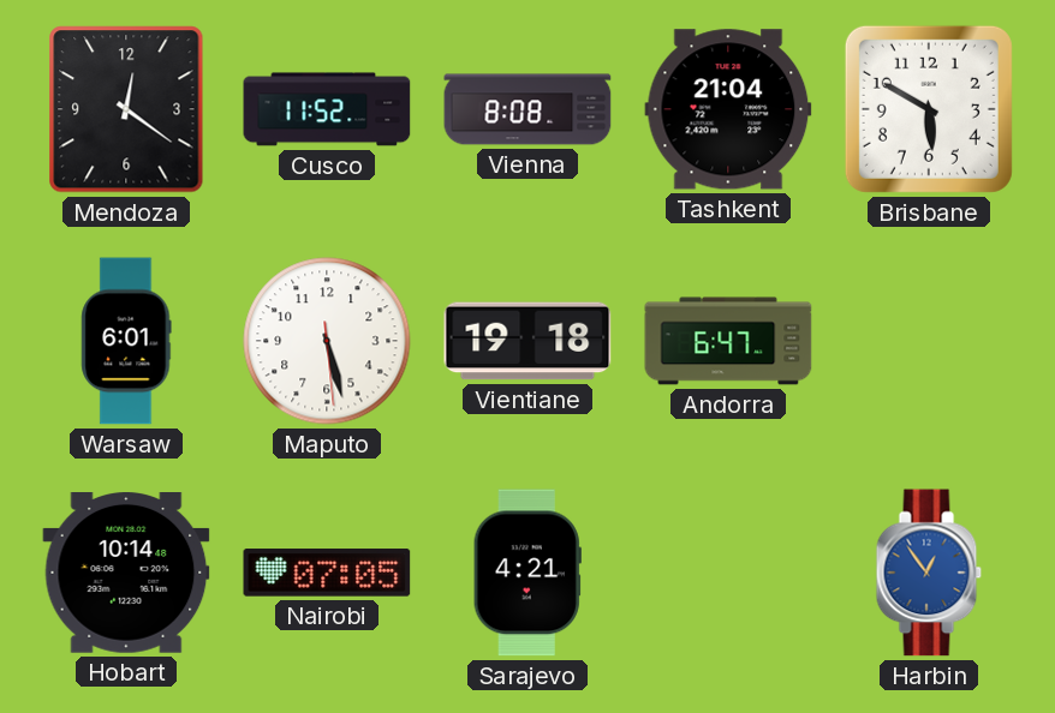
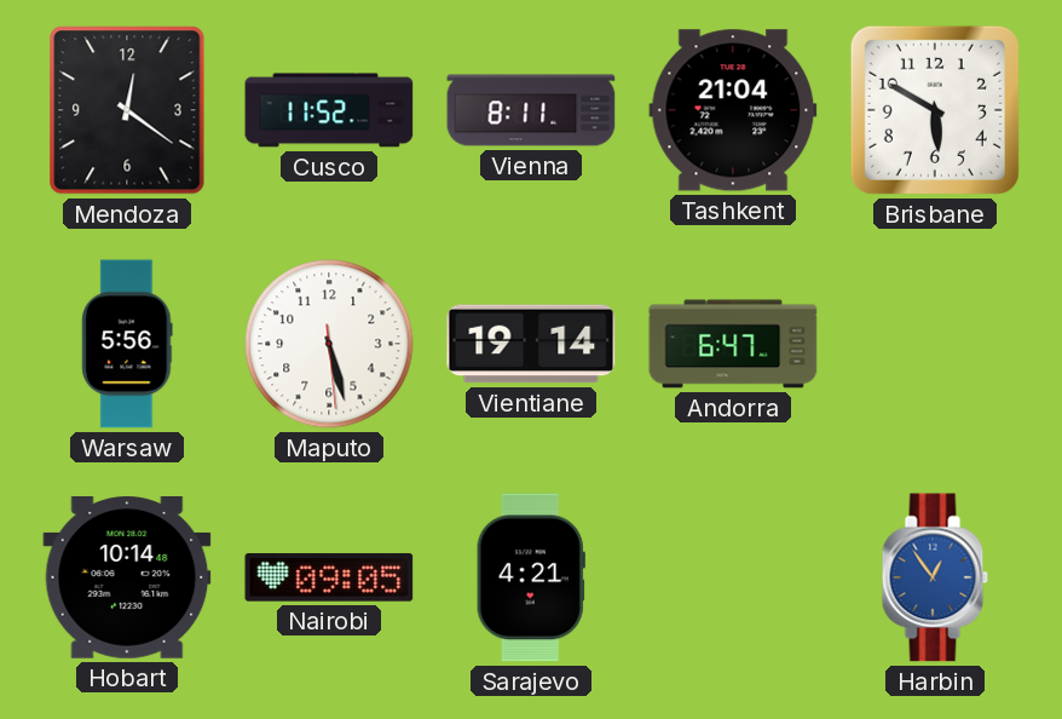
Vienna: 8:08 -> 8:11 (531, 110)
Warsaw: 6:01 -> 5:56 (127, 344)
Vientiane: 19:18 -> 19:14 (531, 344)
Nairobi: 07:05 -> 09:05 (329, 577)
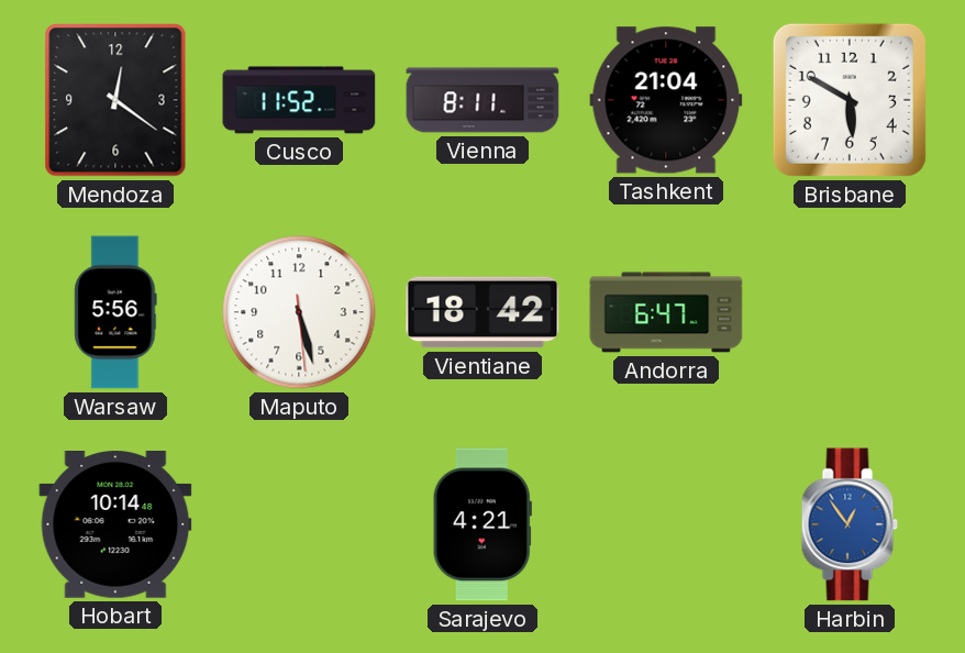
Vientiane: 19:14 -> 18:42 (482, 312)
Nairobi: 09:05 -> none (329, 577)
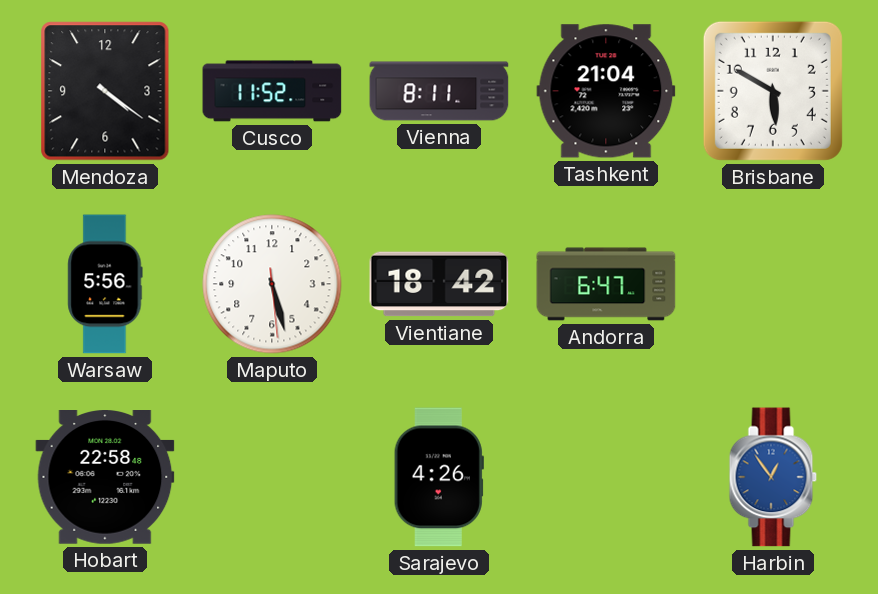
Mendoza: 12:21 -> 4:21 (105, 91)
Hobart: 10:14 -> 22:58 (105, 478)
Sarajevo: 4:21 -> 4:26 (439, 477)
